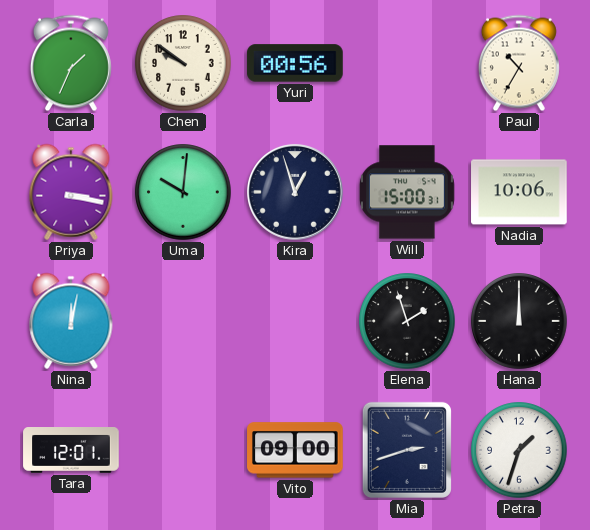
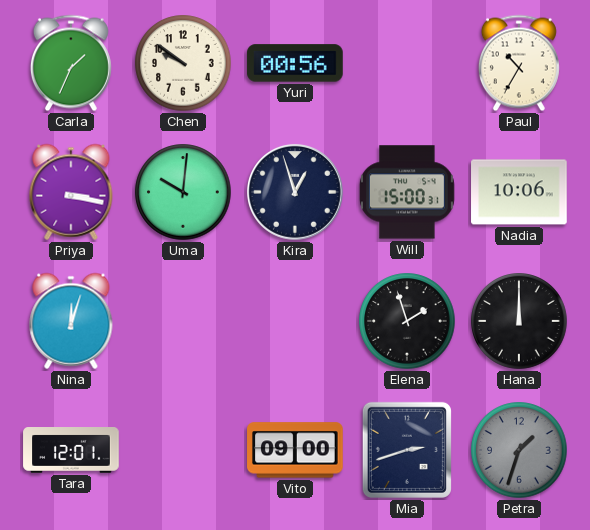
Nina: 12:02 -> 12:03 (71, 321)
Petra dial: white -> grey (519, 450)
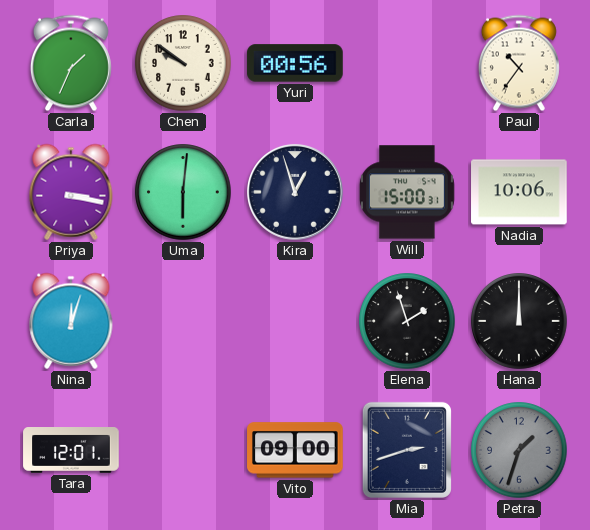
Paul: 10:35 -> 10:36 (519, 63)
Uma: 10:01 -> 6:01 (183, 192)
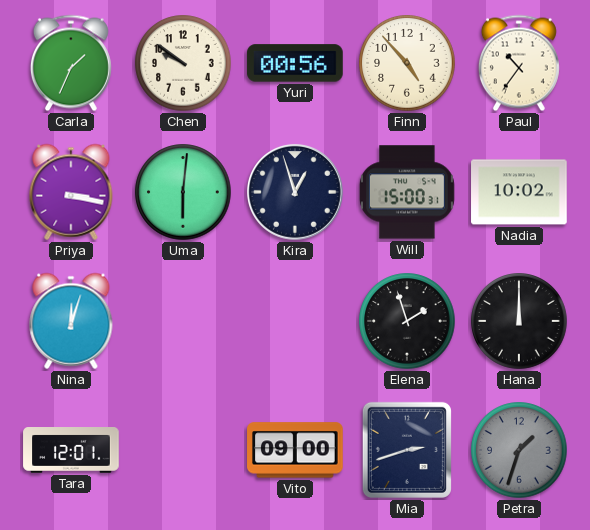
Finn: none -> 4:53 (407, 63)
Nadia: 10:06 -> 10:02 (519, 192)
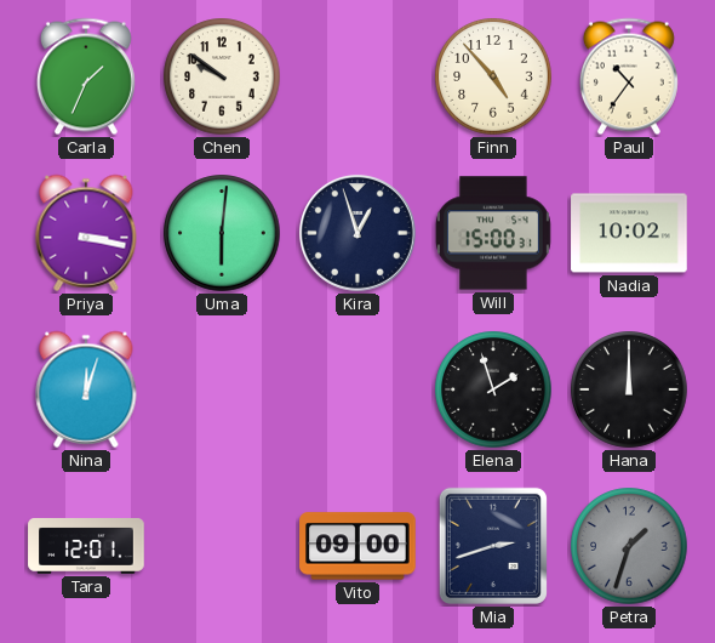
Yuri: 00:56 -> none (295, 63)
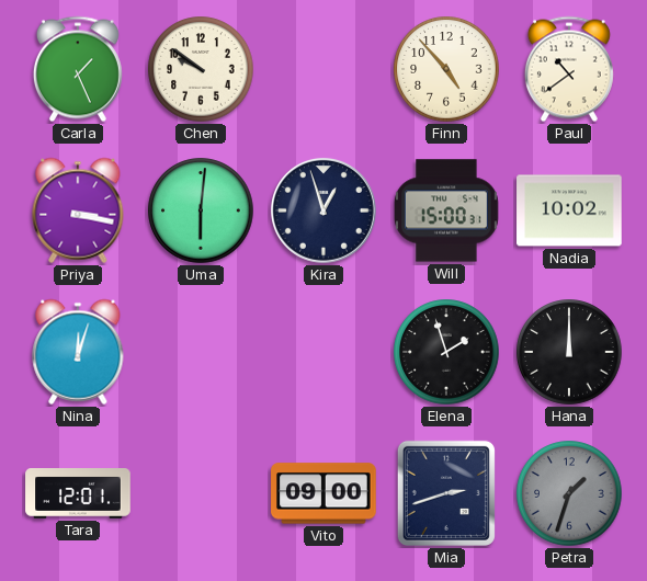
Carla: 1:34 -> 1:26 (78, 69)
Paul: 10:36 -> 10:39 (569, 69)
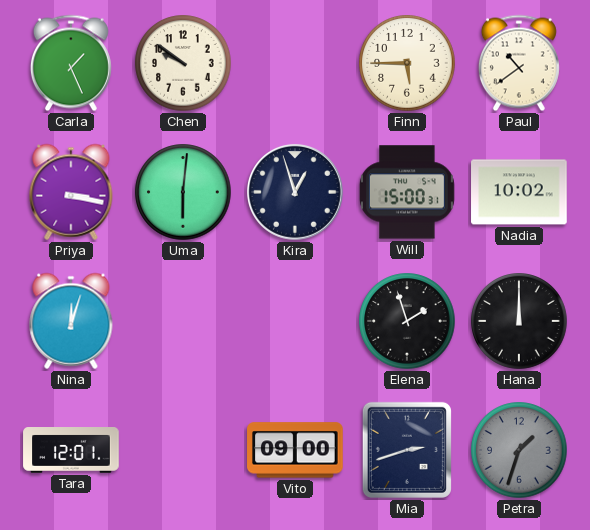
Finn: 4:53 -> 5:45 (407, 63)
